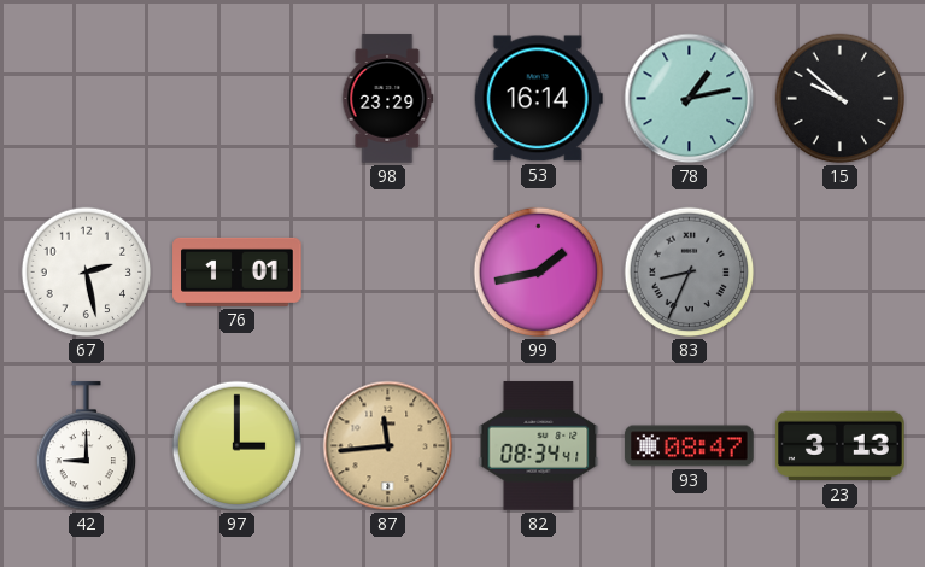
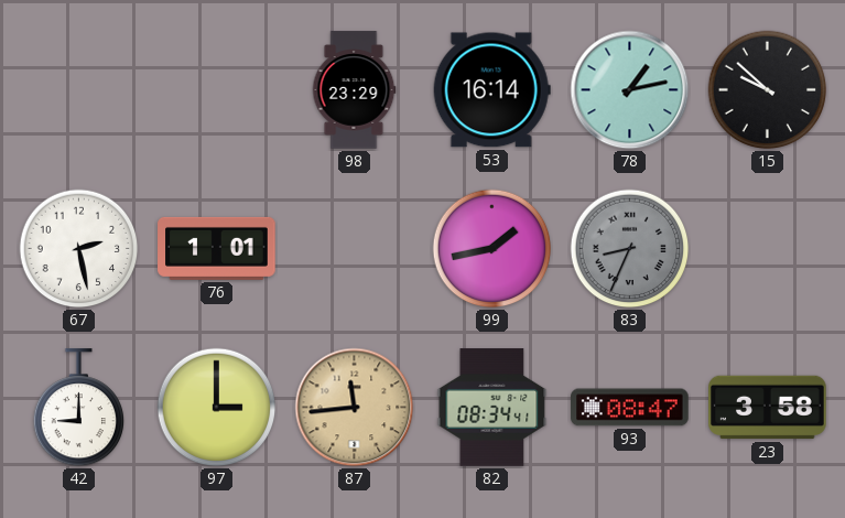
23: 3:13 -> 3:58 (768, 408)
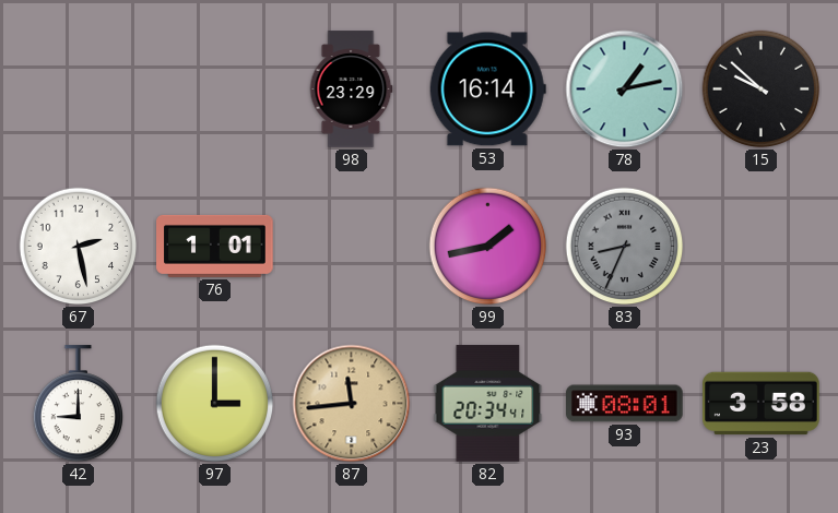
82: 08:34 -> 20:34 (488, 404)
93: 08:47 -> 08:01 (625, 404)
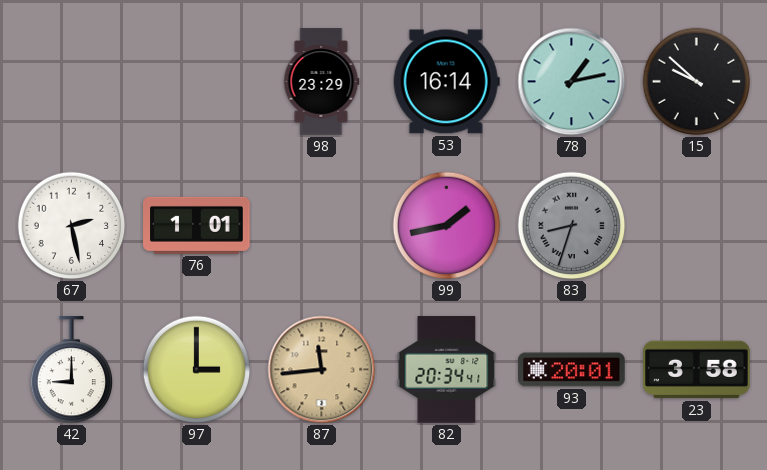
83: 8:34 -> 8:33 (572, 226)
93: 08:01 -> 20:01 (572, 370)
